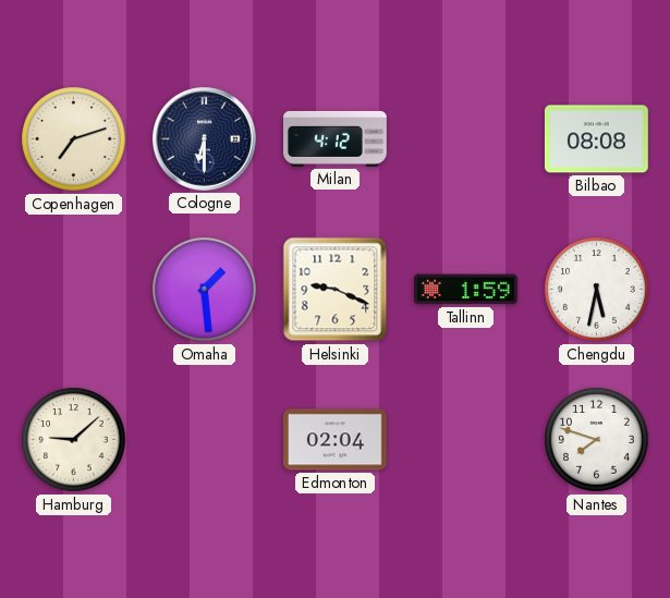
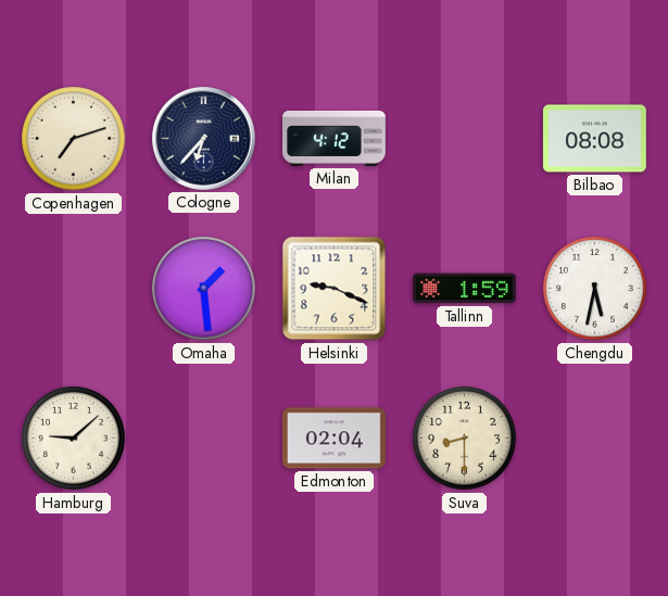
Cologne: 6:30 -> 6:37 (203, 138)
Suva: none -> 8:30 (465, 439)
Nantes: 7:48 -> none (597, 440)
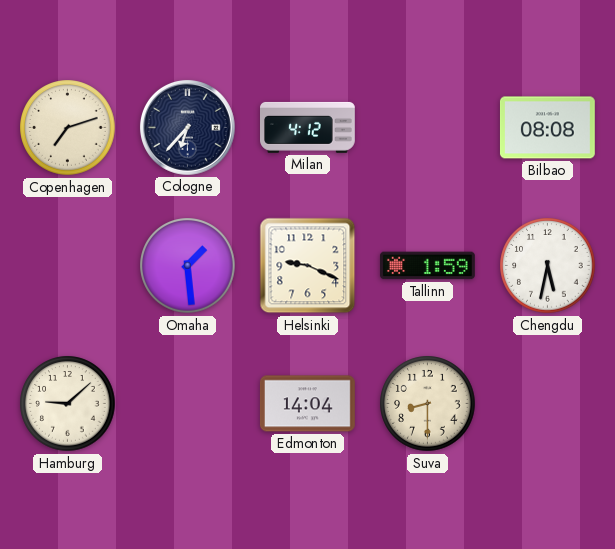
Edmonton: 02:04 -> 14:04 (307, 404)
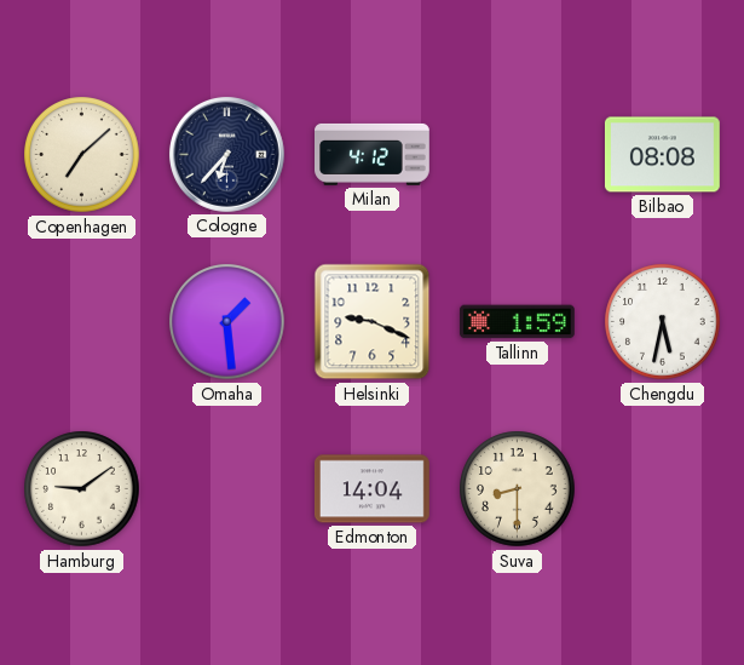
Copenhagen: 7:12 -> 7:08 (82, 155)
Hamburg: 9:08 -> 9:09 (82, 489)
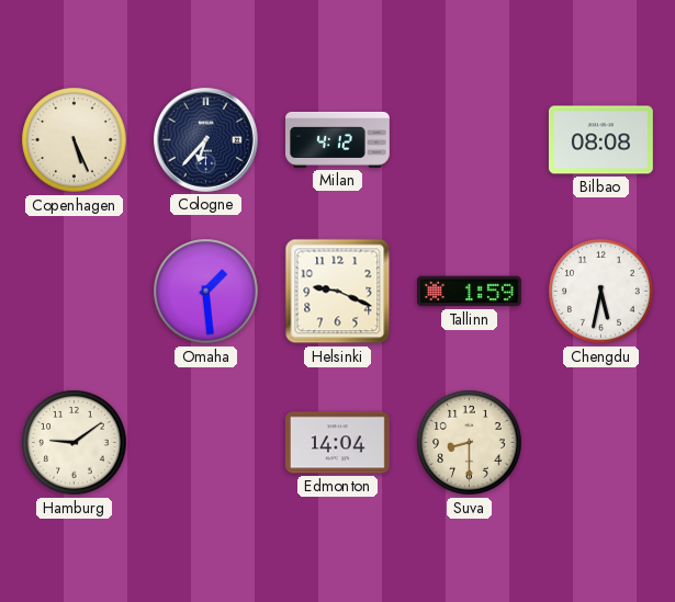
Copenhagen: 7:08 -> 5:26 (75, 140)
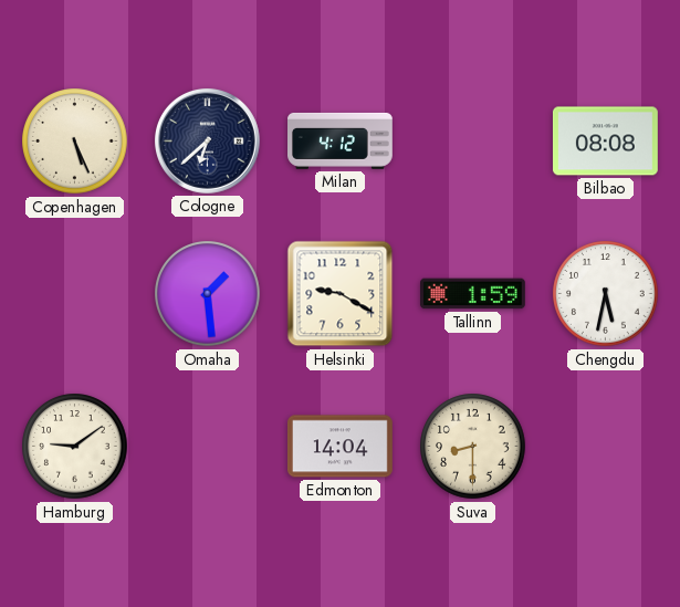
Cologne: 6:37 -> 6:38 (207, 140)
Helsinki: 9:19 -> 9:20 (341, 294)
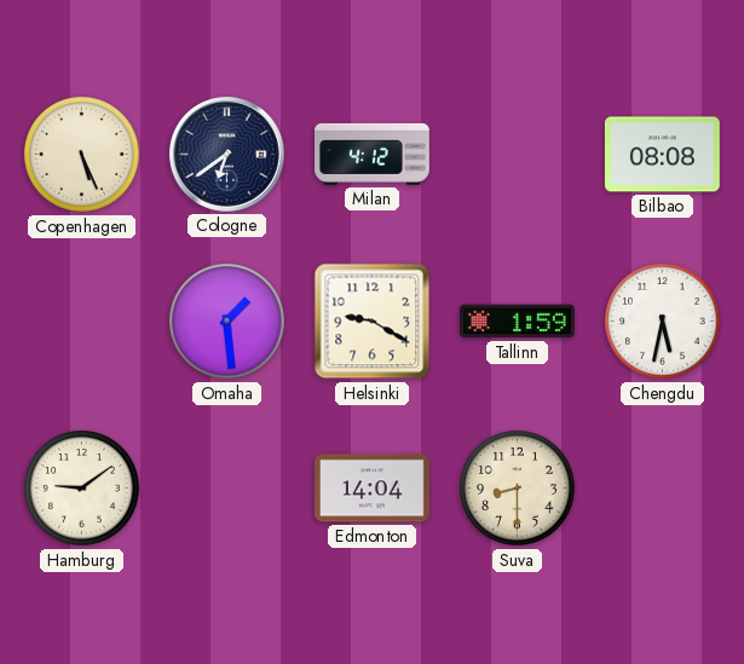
Cologne: 6:38 -> 6:39 (226, 154)
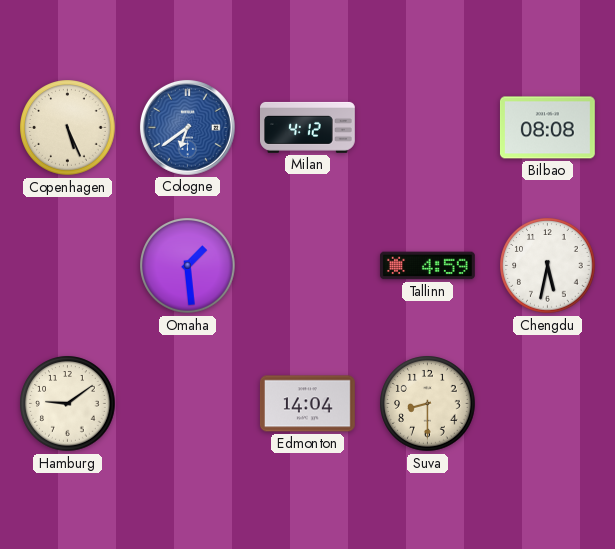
Cologne dial: navy -> blue (187, 127)
Helsinki: 9:20 -> none (373, 322)
Tallinn: 1:59 -> 4:59 (428, 266)
